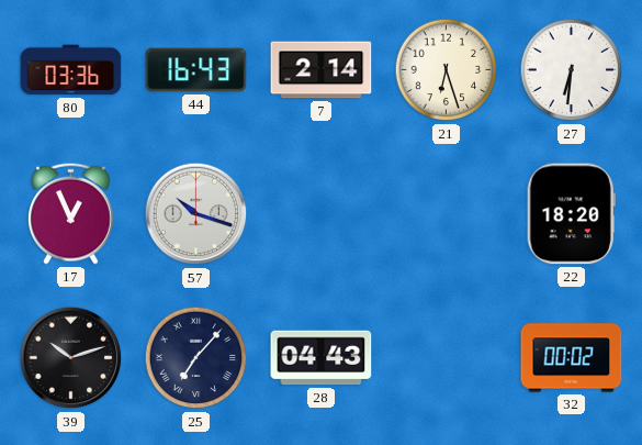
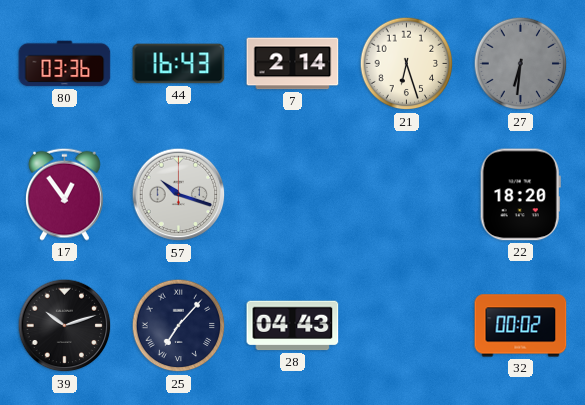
27 dial: white -> grey (521, 64)
17: 12:56 -> 12:54 (65, 194)
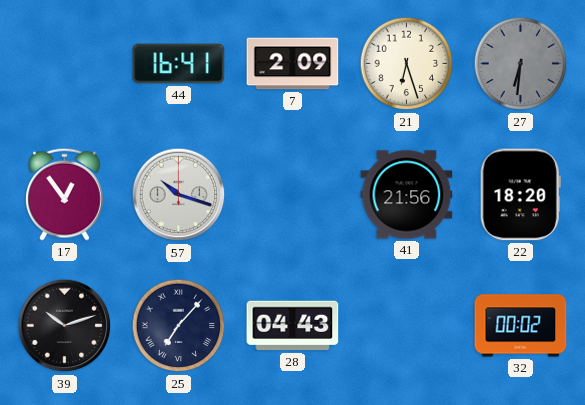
80: 03:36 -> none (65, 64)
44: 16:43 -> 16:41 (179, 64)
7: 2:14 -> 2:09 (293, 64)
41: none -> 21:56 (407, 195)
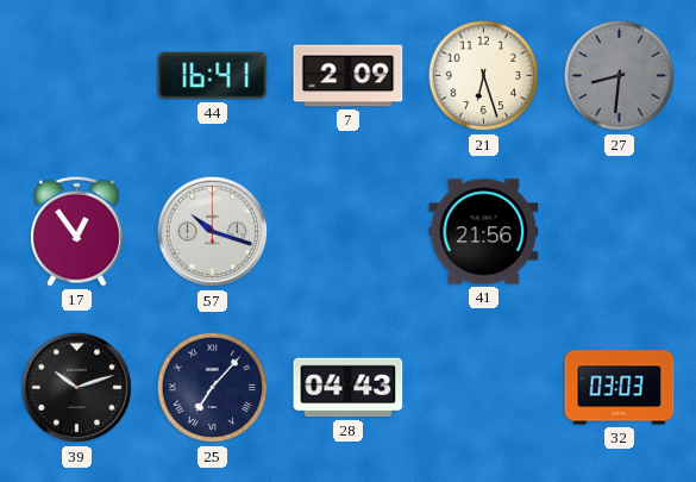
27: 6:31 -> 8:31 (620, 76)
22: 18:20 -> none (520, 195)
32: 00:02 -> 03:03 (620, 388)
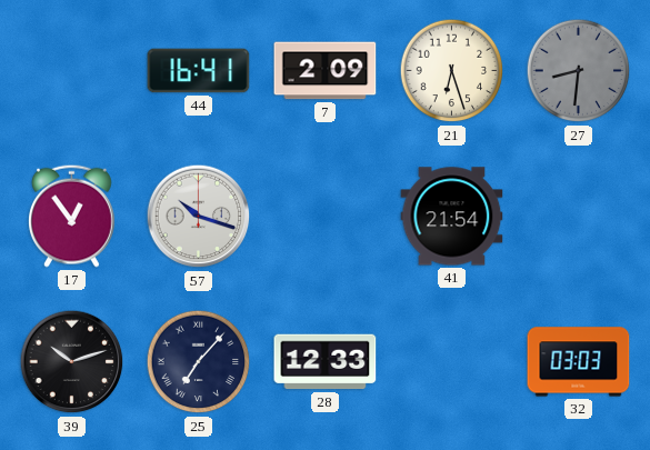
41: 21:56 -> 21:54 (452, 217)
28: 04:43 -> 12:33 (326, 362)
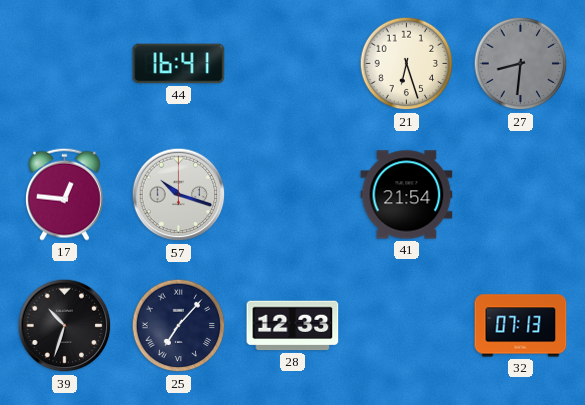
7: 2:09 -> none (326, 71)
17: 12:54 -> 12:46 (65, 194)
39: 10:12 -> 10:33 (65, 326)
32: 03:03 -> 07:13 (521, 326)
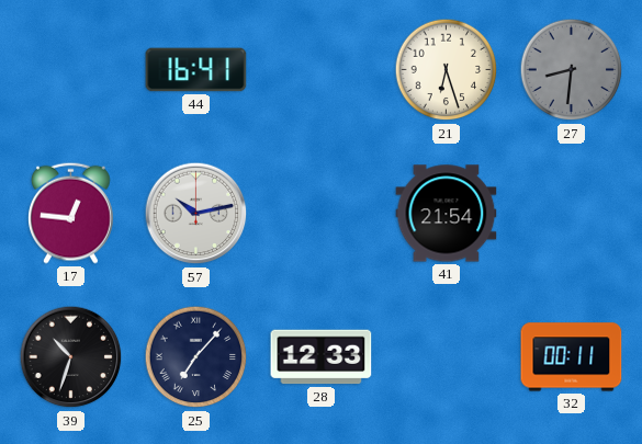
57: 10:18 -> 10:13 (196, 214)
32: 07:13 -> 00:11 (572, 357)
